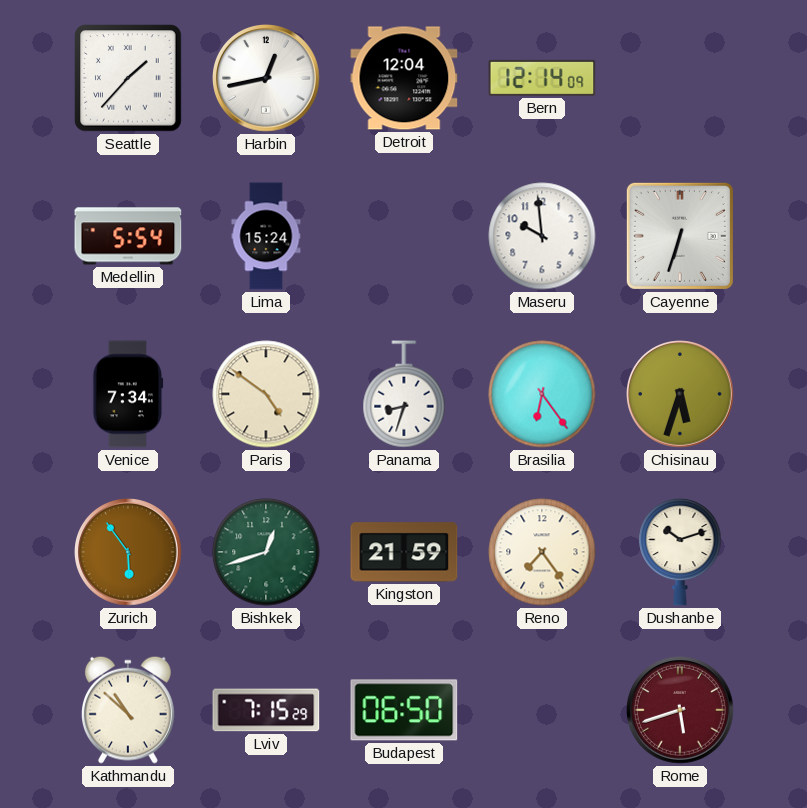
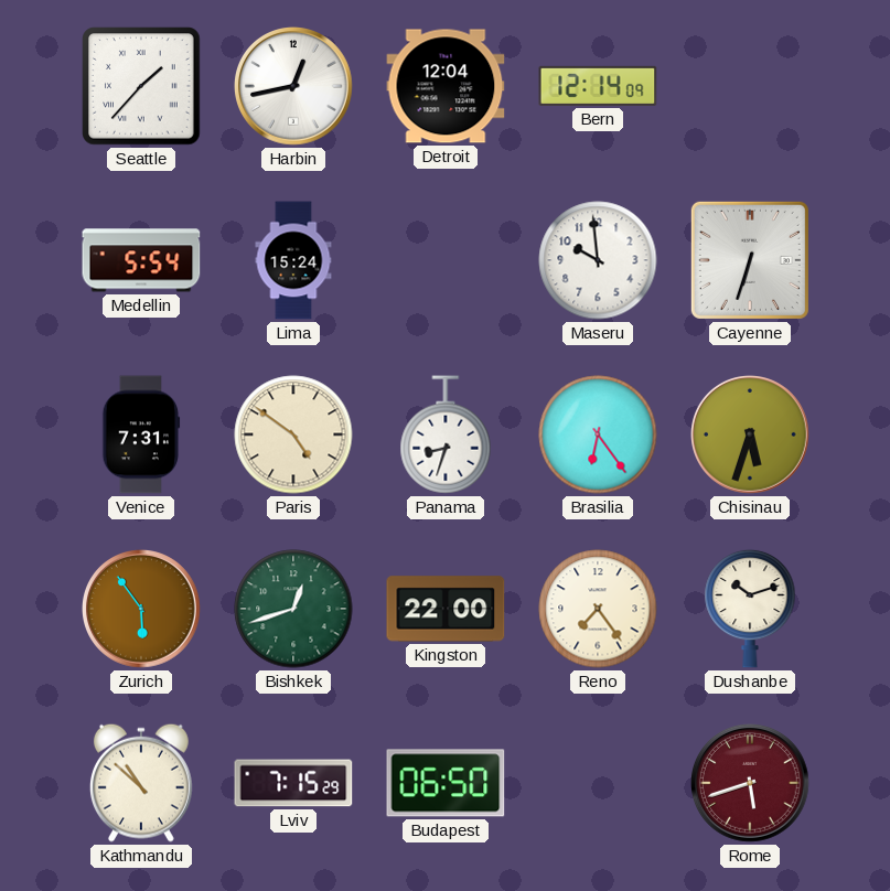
Venice: 7:34 -> 7:31 (141, 434)
Kingston: 21:59 -> 22:00 (446, 609)
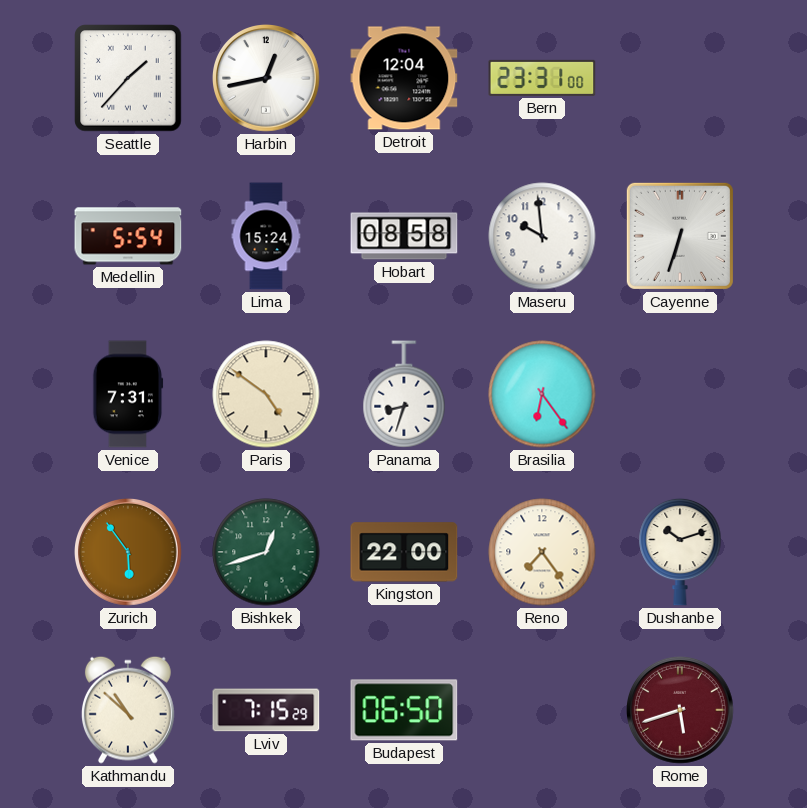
Bern: 12:14 -> 23:31 (542, 78)
Hobart: none -> 08:58 (404, 236)
Chisinau: 5:33 -> none (751, 436)
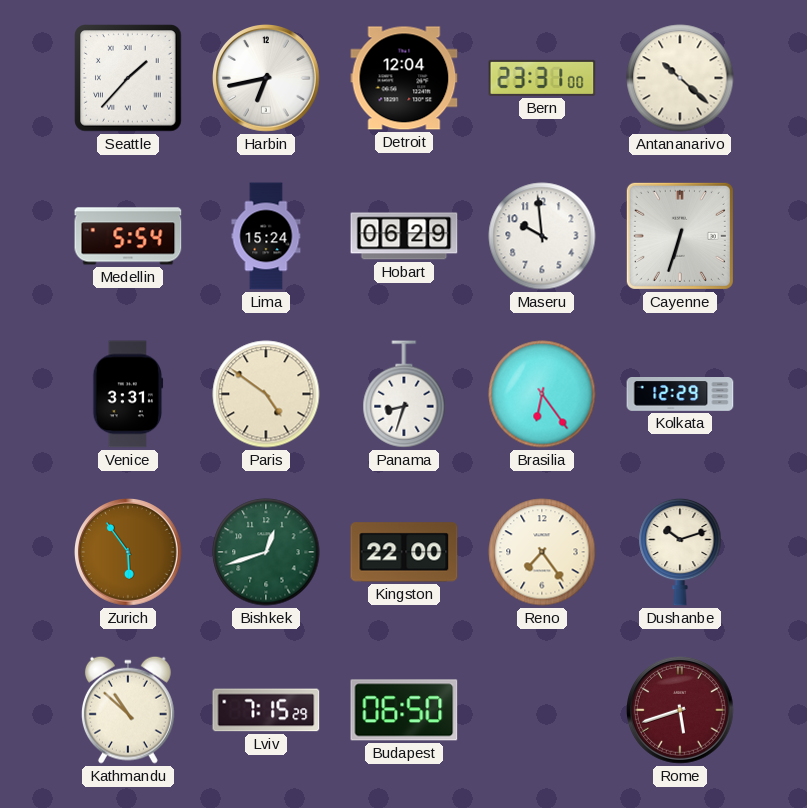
Harbin: 12:43 -> 6:43 (267, 79)
Antananarivo: none -> 10:22 (680, 78)
Hobart: 08:58 -> 06:29 (404, 236)
Venice: 7:31 -> 3:31 (128, 394)
Kolkata: none -> 12:29 (680, 395)
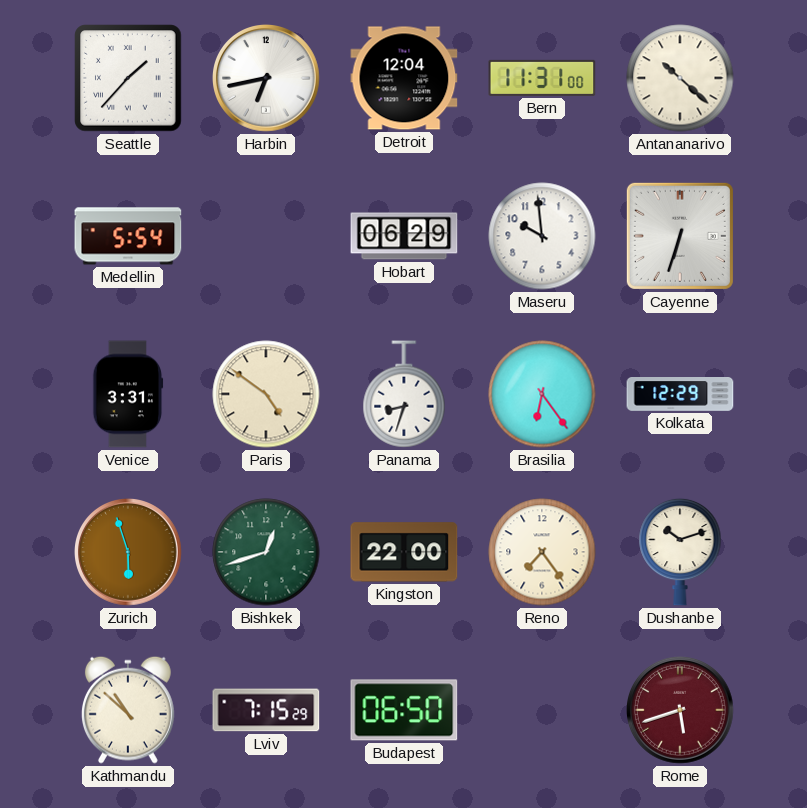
Bern: 23:31 -> 11:31 (542, 78)
Lima: 15:24 -> none (266, 236)
Zurich: 5:54 -> 5:57 (129, 553)
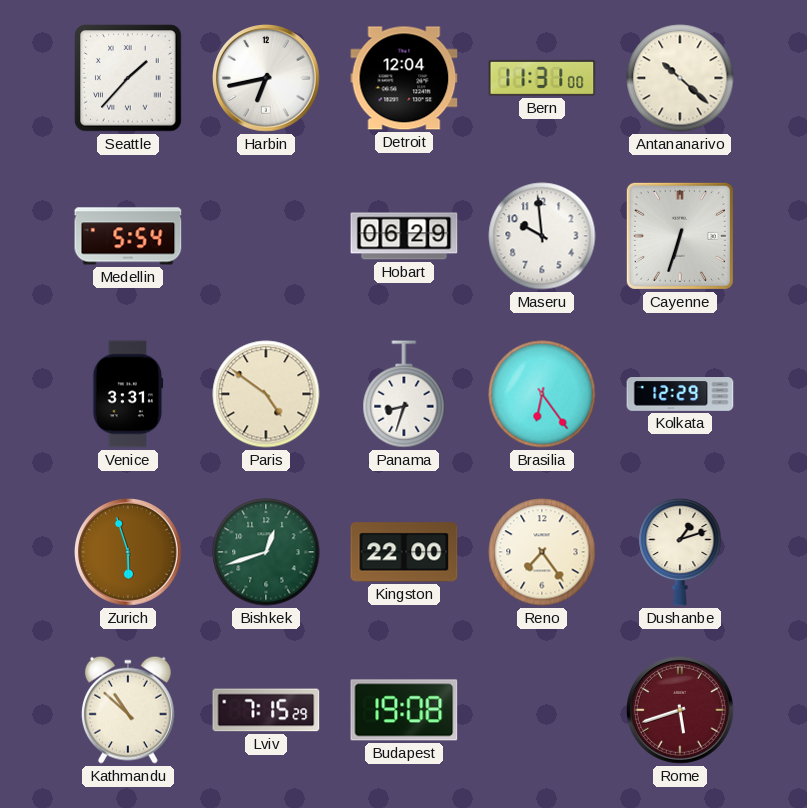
Dushanbe: 10:12 -> 1:12 (680, 552)
Budapest: 06:50 -> 19:08 (404, 710)
